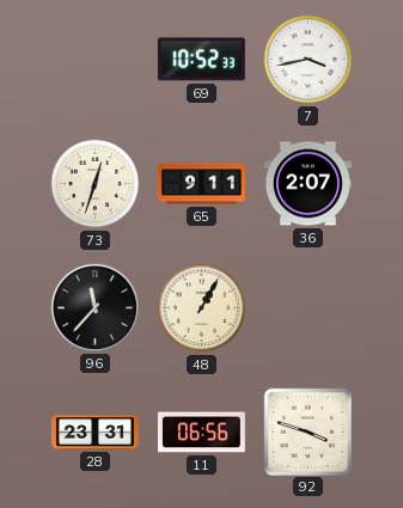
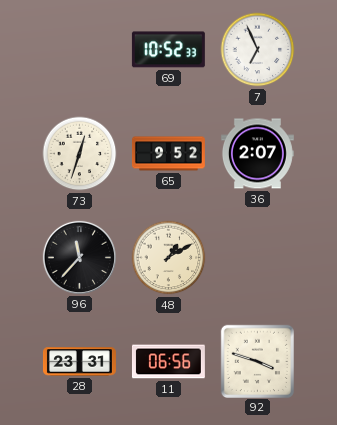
7: 3:43 -> 6:56 (258, 50)
65: 9:11 -> 9:52 (168, 154)
48: 1:05 -> 1:10 (169, 258)
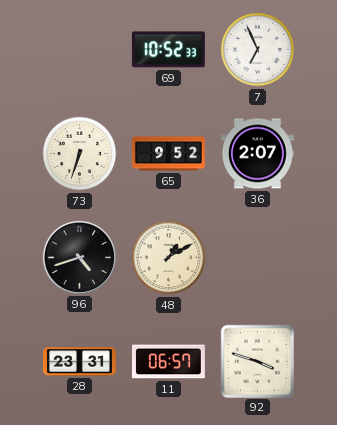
73: 12:33 -> 6:33 (80, 154)
96: 11:37 -> 4:42 (79, 257)
11: 06:56 -> 06:57 (168, 362)
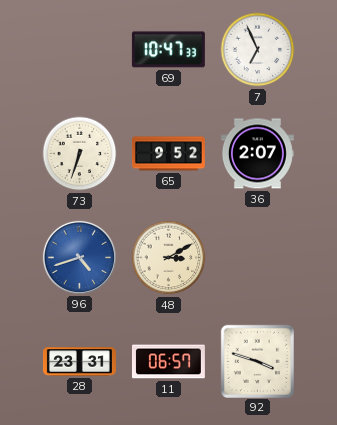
69: 10:52 -> 10:47 (168, 50)
96 dial: black -> blue (79, 257)
48: 1:10 -> 3:10 (169, 258)
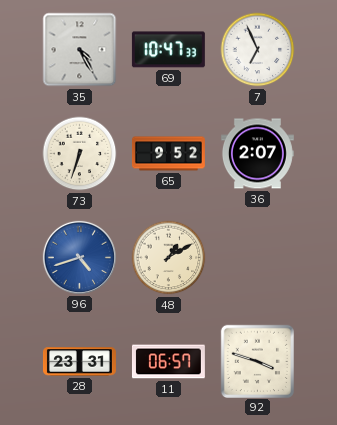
35: none -> 4:25 (80, 50)
48: 3:10 -> 1:10 (169, 258)
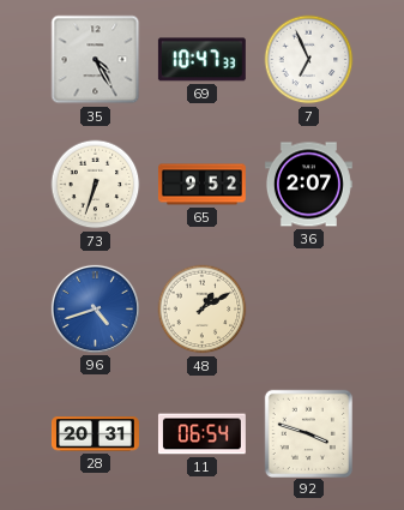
28: 23:31 -> 20:31 (95, 434)
11: 06:57 -> 06:54 (201, 434)
